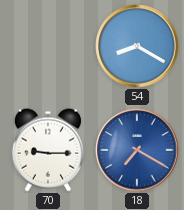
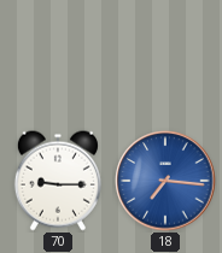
54: 8:20 -> none (137, 46)
18: 7:20 -> 7:16 (165, 181)
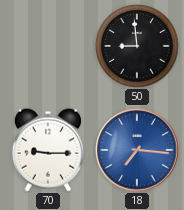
50: none -> 8:59 (137, 46)
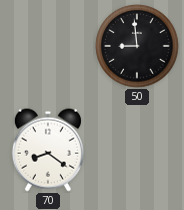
70: 9:15 -> 8:21 (48, 150)
18: 7:16 -> none (137, 150)
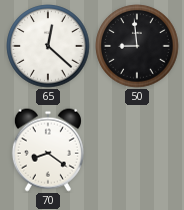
65: none -> 12:22 (48, 46)
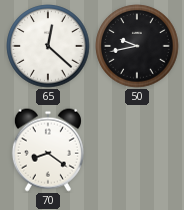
50: 8:59 -> 9:43 (137, 46)
